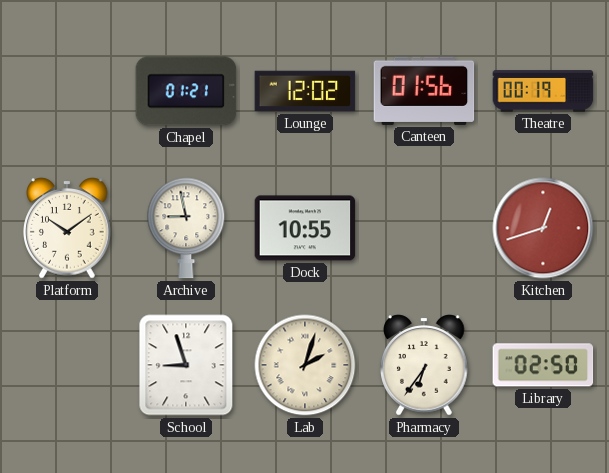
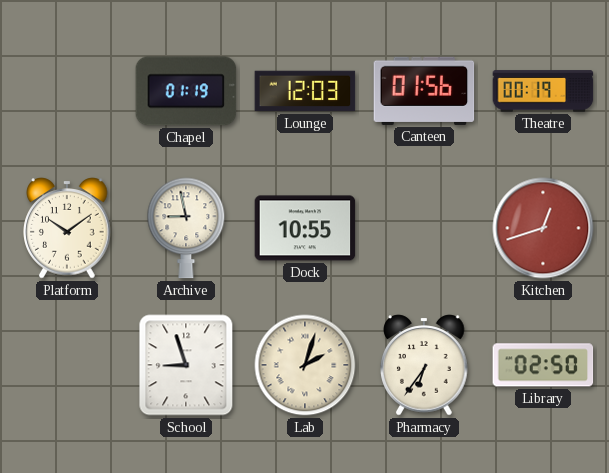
Chapel: 01:21 -> 01:19 (186, 91)
Lounge: 12:02 -> 12:03 (305, 91)
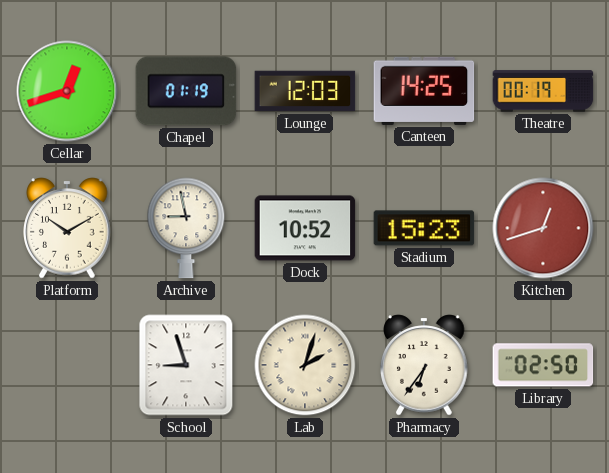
Cellar: none -> 12:42 (67, 91)
Canteen: 01:56 -> 14:25 (424, 91)
Platform: 10:09 -> 10:10 (67, 228)
Dock: 10:55 -> 10:52 (305, 228)
Stadium: none -> 15:23 (424, 228)
